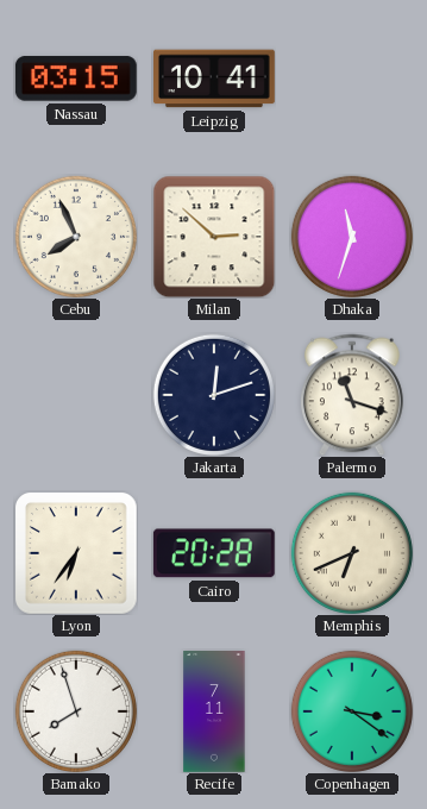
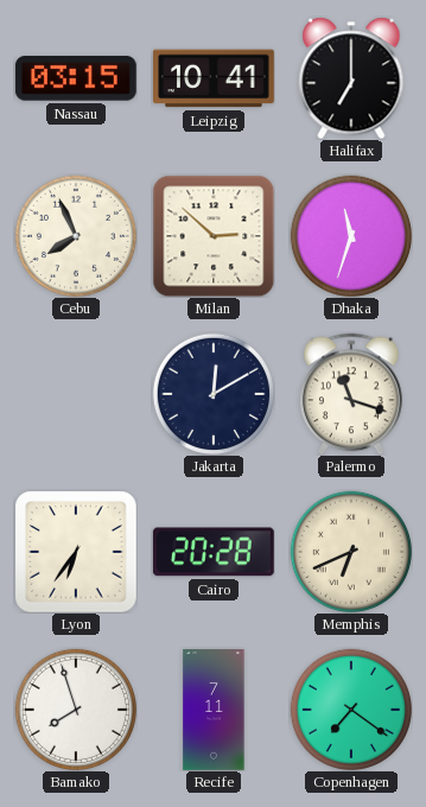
Halifax: none -> 7:00 (351, 78)
Jakarta: 12:12 -> 12:10 (214, 394)
Copenhagen: 3:21 -> 7:21 (351, 710)
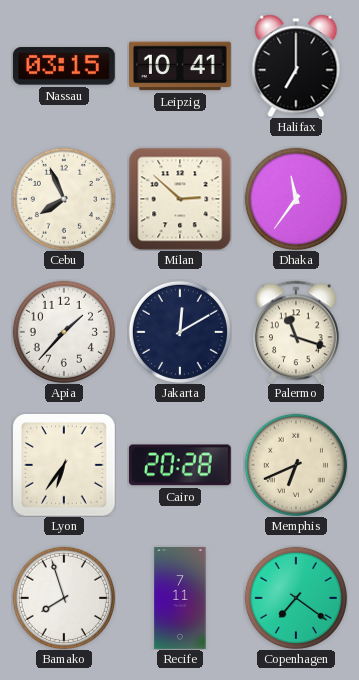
Dhaka: 11:33 -> 11:36 (296, 199)
Apia: none -> 1:37 (64, 332)
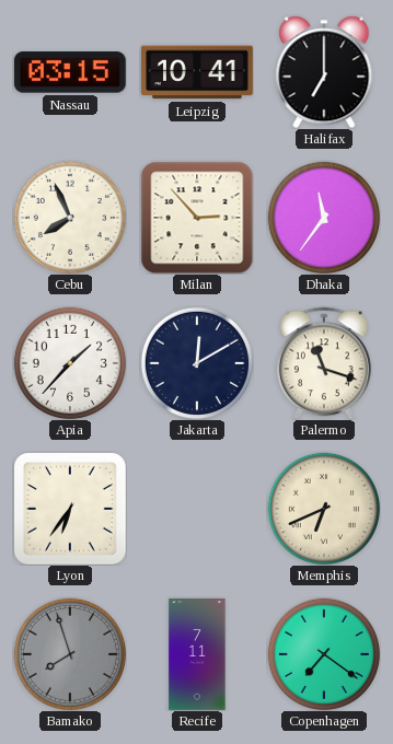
Milan: 2:52 -> 2:53 (197, 218)
Cairo: 20:28 -> none (180, 465)
Bamako dial: white -> grey (70, 654)
